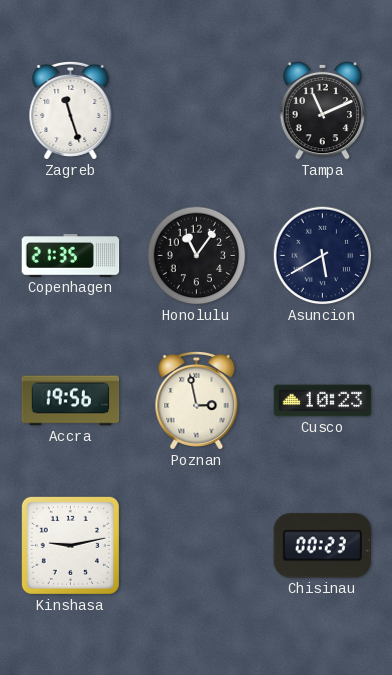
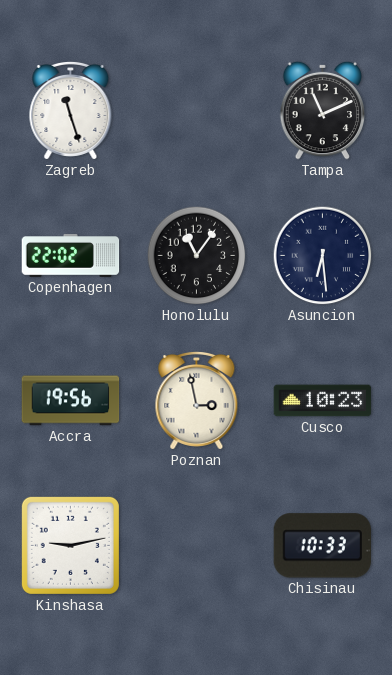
Copenhagen: 21:35 -> 22:02 (71, 256)
Asuncion: 5:40 -> 6:29 (323, 256)
Chisinau: 00:23 -> 10:33 (323, 546)
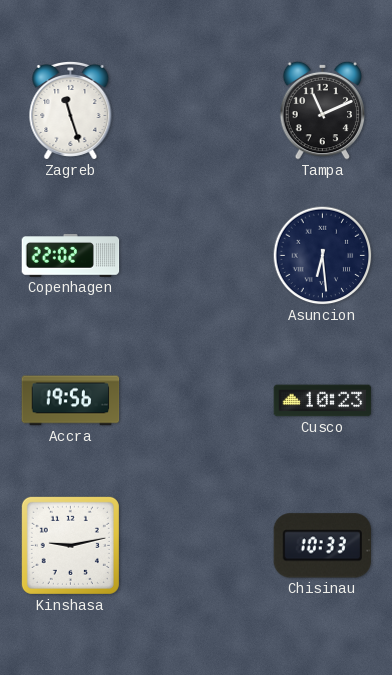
Honolulu: 11:06 -> none (197, 256)
Poznan: 2:58 -> none (197, 400)
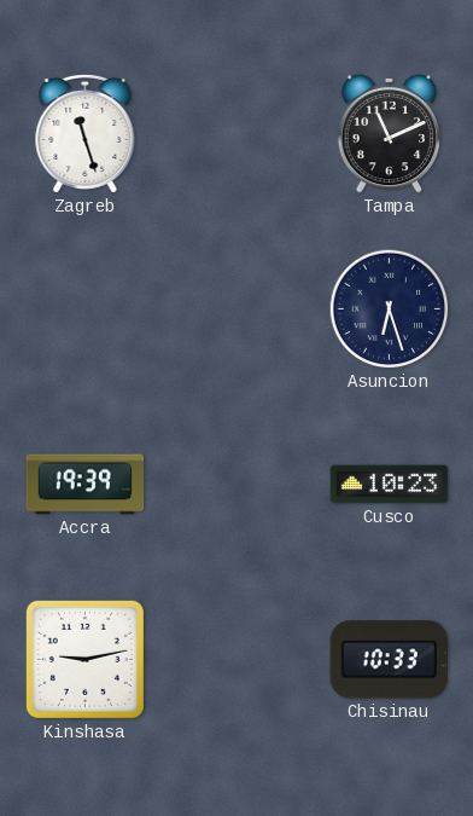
Copenhagen: 22:02 -> none (71, 256)
Asuncion: 6:29 -> 6:27 (390, 309)
Accra: 19:56 -> 19:39 (86, 485)
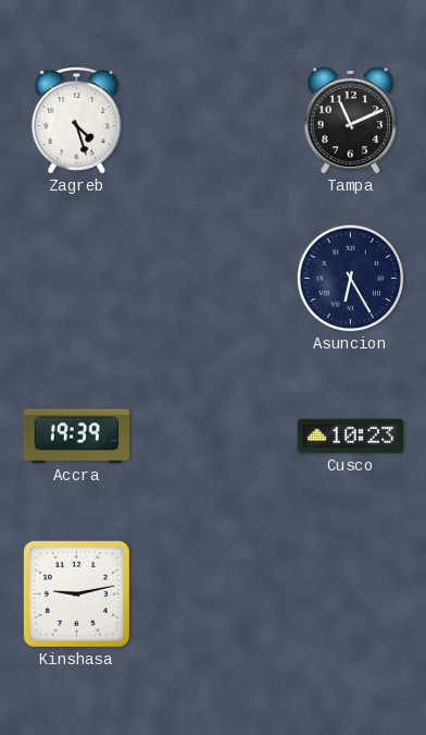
Zagreb: 11:27 -> 4:27 (77, 120)
Asuncion: 6:27 -> 6:25 (351, 279)
Chisinau: 10:33 -> none (390, 660)
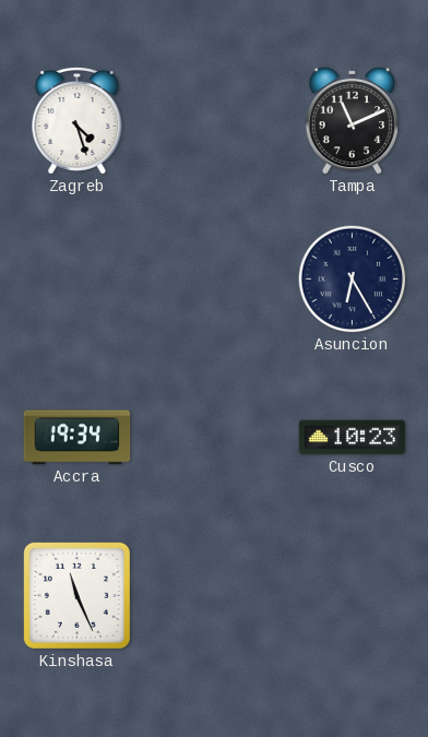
Accra: 19:39 -> 19:34 (78, 438)
Kinshasa: 9:13 -> 11:26 (76, 595)
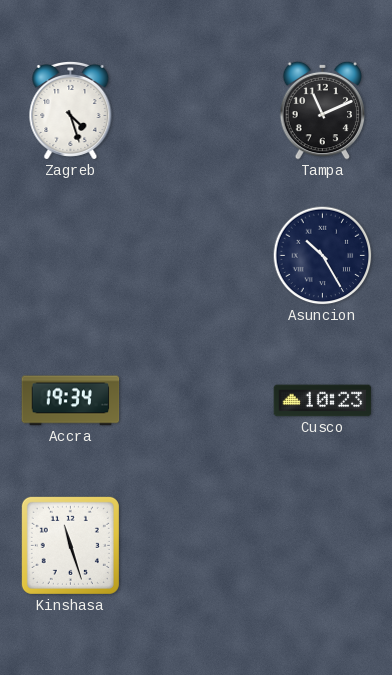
Asuncion: 6:25 -> 10:25 (323, 256)
Kinshasa: 11:26 -> 11:27 (70, 545)
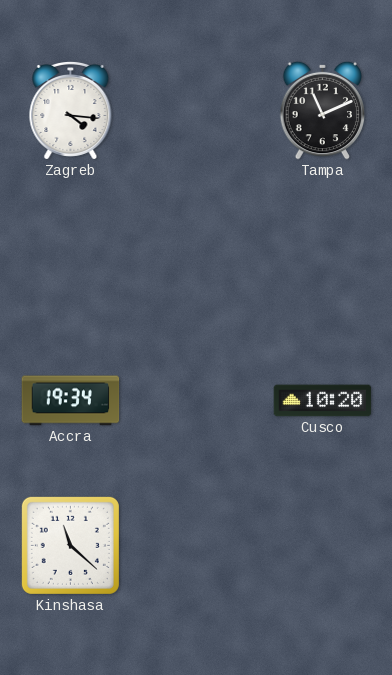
Zagreb: 4:27 -> 4:16 (71, 110)
Asuncion: 10:25 -> none (323, 256)
Cusco: 10:23 -> 10:20 (323, 401)
Kinshasa: 11:27 -> 11:22 (70, 545)
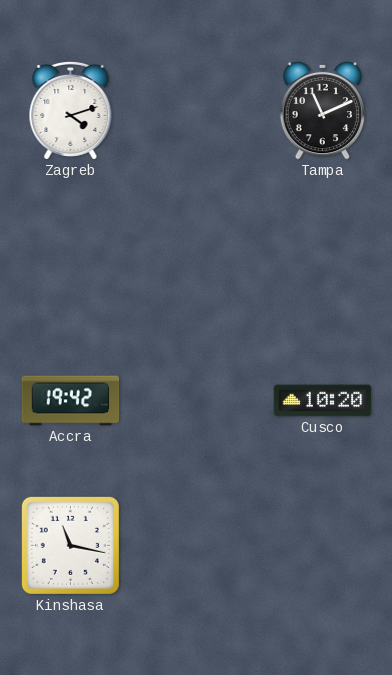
Zagreb: 4:16 -> 4:12 (71, 110)
Accra: 19:34 -> 19:42 (71, 401)
Kinshasa: 11:22 -> 11:17 (70, 545)
